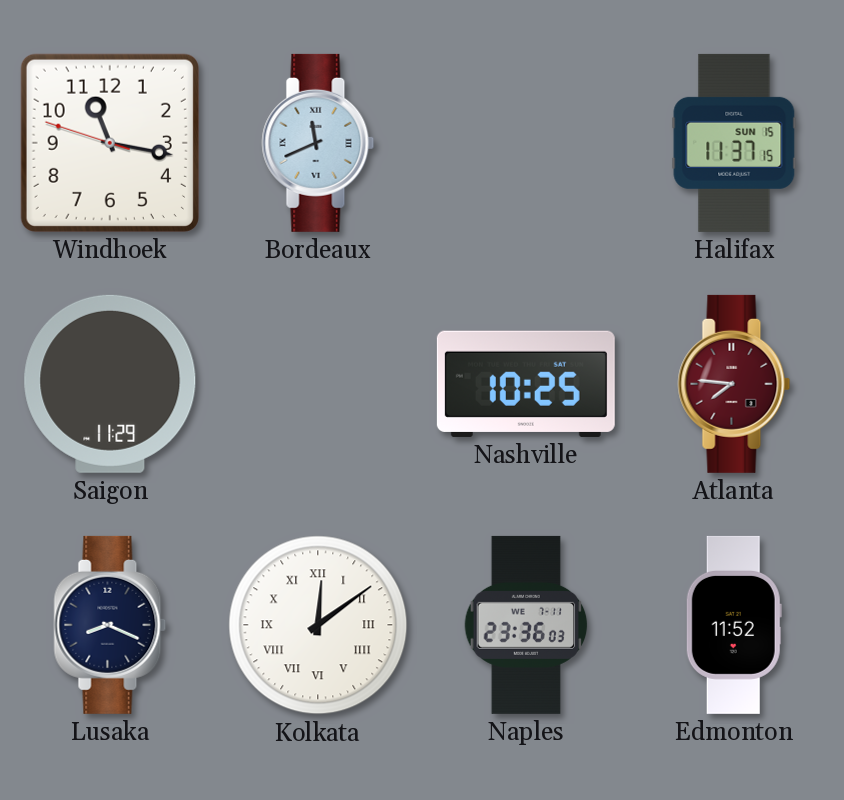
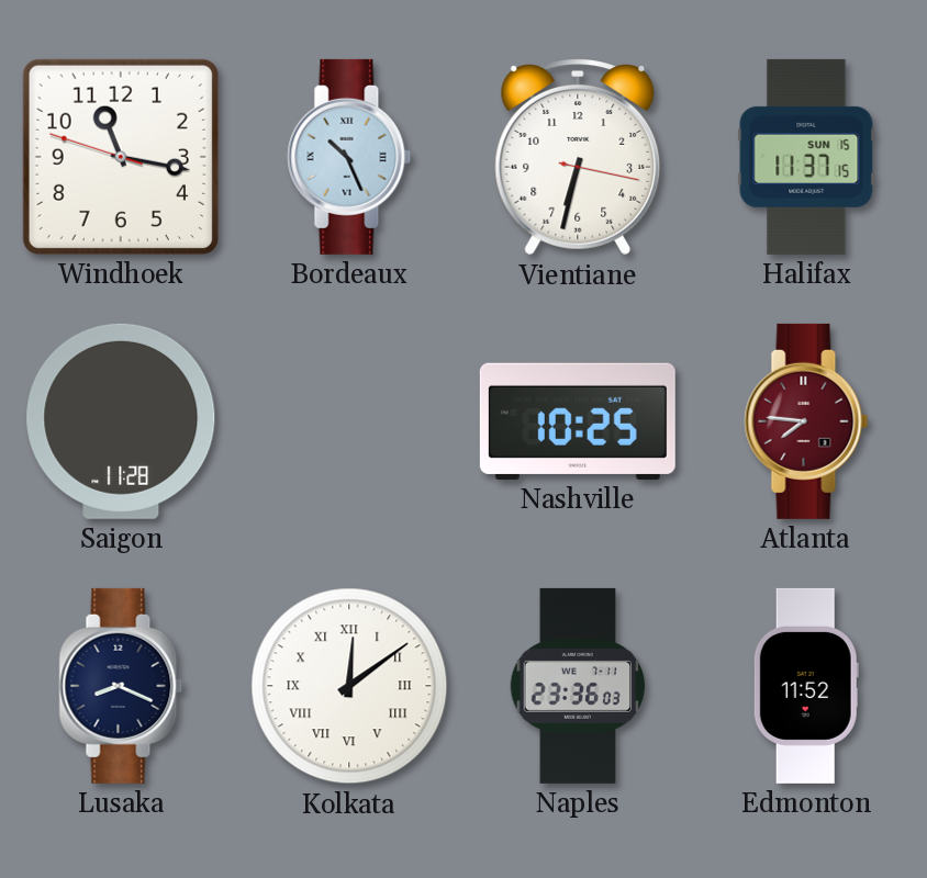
Bordeaux: 11:41 -> 10:26 (349, 157)
Vientiane: none -> 6:32 (578, 158)
Saigon: 11:29 -> 11:28 (121, 421)
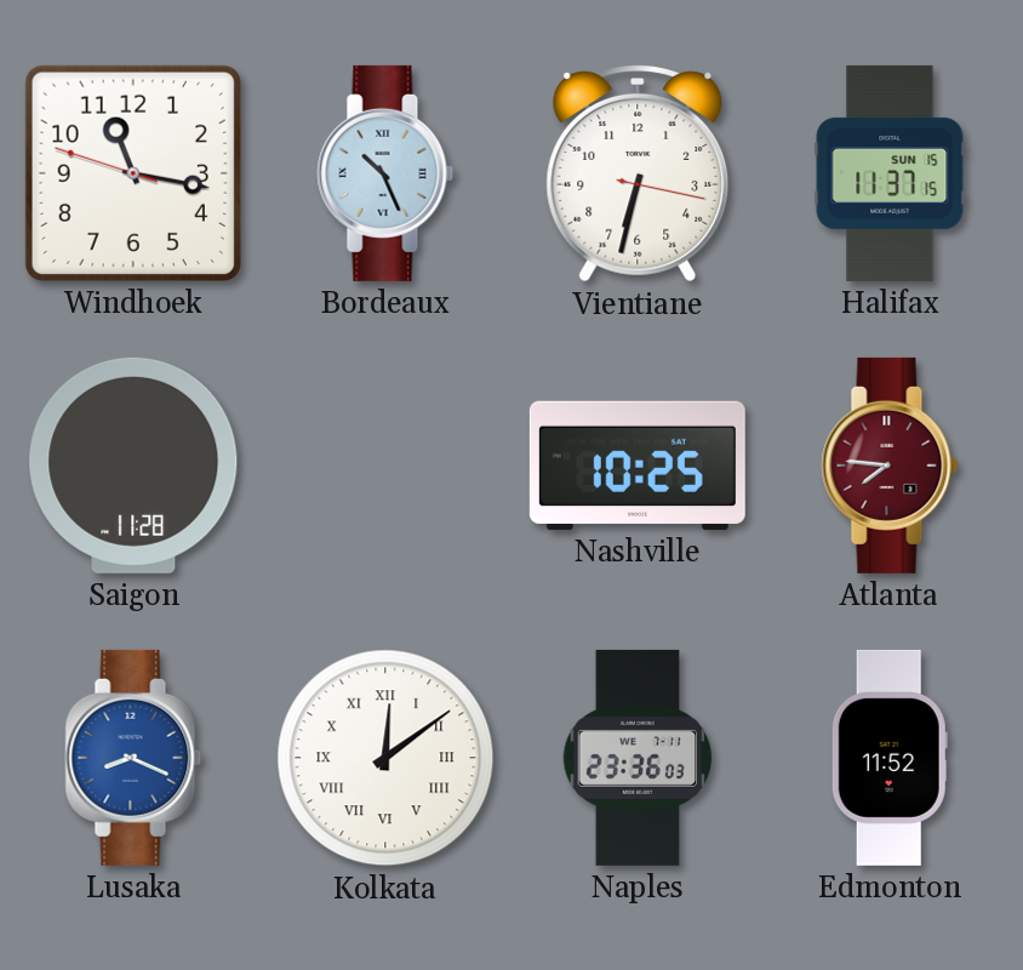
Lusaka dial: navy -> blue (133, 758)
